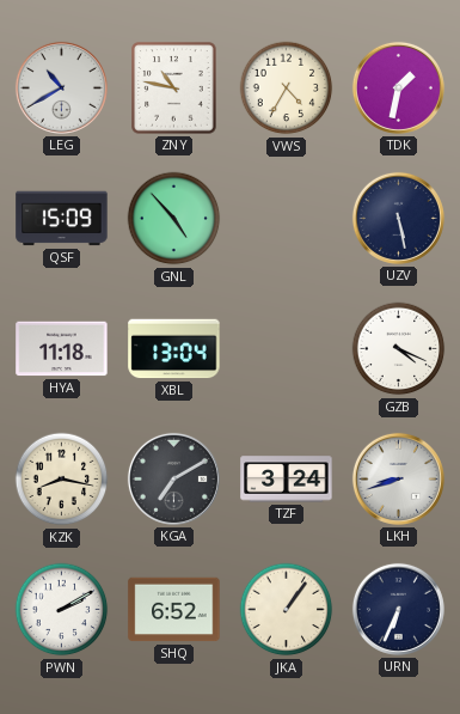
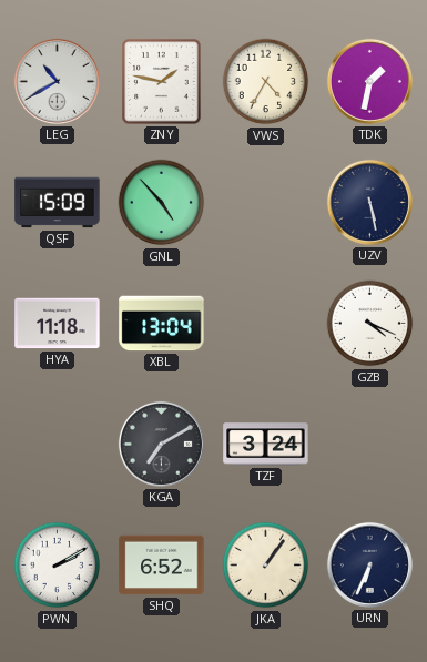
ZNY: 10:47 -> 1:47 (162, 82)
KZK: 8:17 -> none (62, 480)
LKH: 8:42 -> none (398, 478)
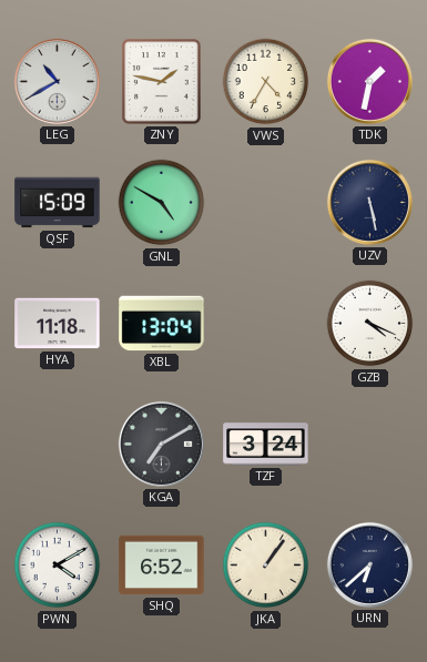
GNL: 4:53 -> 4:50 (162, 203)
PWN: 2:10 -> 4:10 (58, 566)
URN: 6:34 -> 6:38 (369, 564)
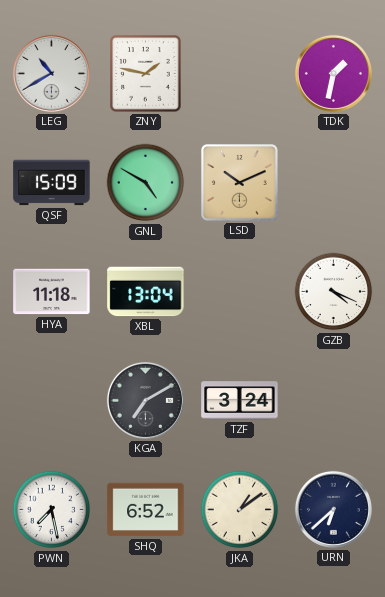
VWS: 4:35 -> none (266, 82)
LSD: none -> 10:11 (240, 183)
UZV: 5:28 -> none (369, 202)
PWN: 4:10 -> 7:28 (52, 510)
JKA: 1:06 -> 1:09 (240, 510)
